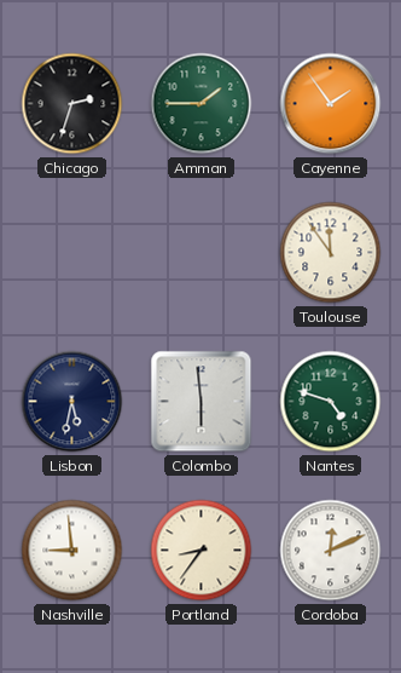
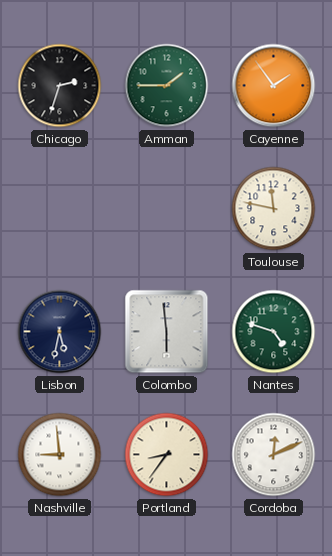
Toulouse: 11:54 -> 11:47 (274, 209)
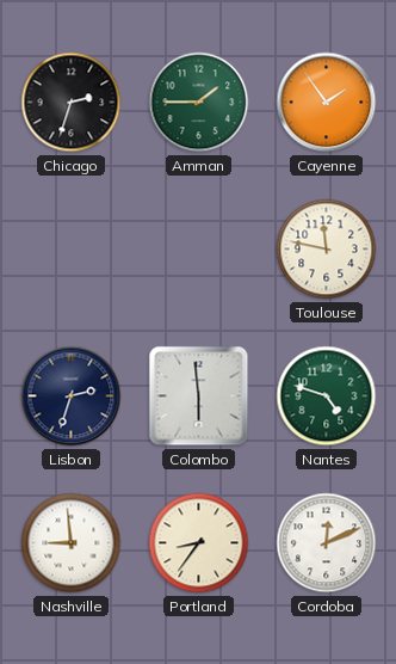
Lisbon: 5:32 -> 2:33 (72, 396)
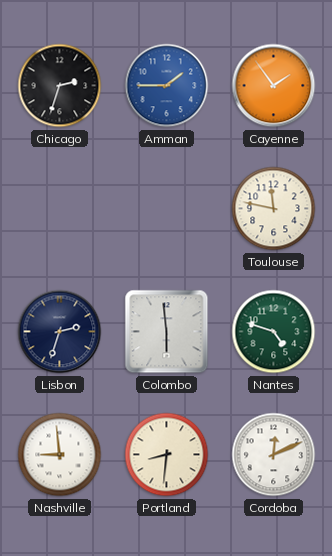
Amman dial: green -> blue (167, 86)
Portland: 8:36 -> 8:31 (167, 455)
